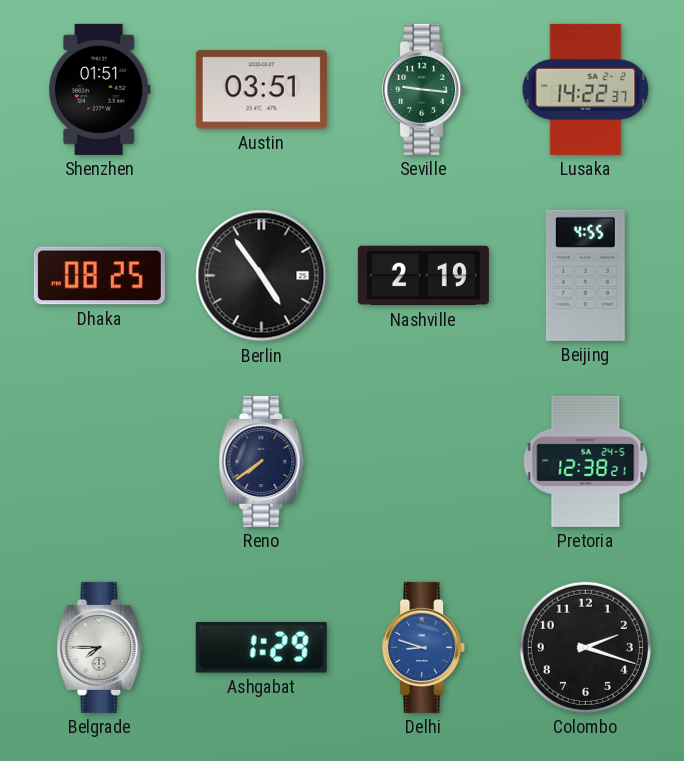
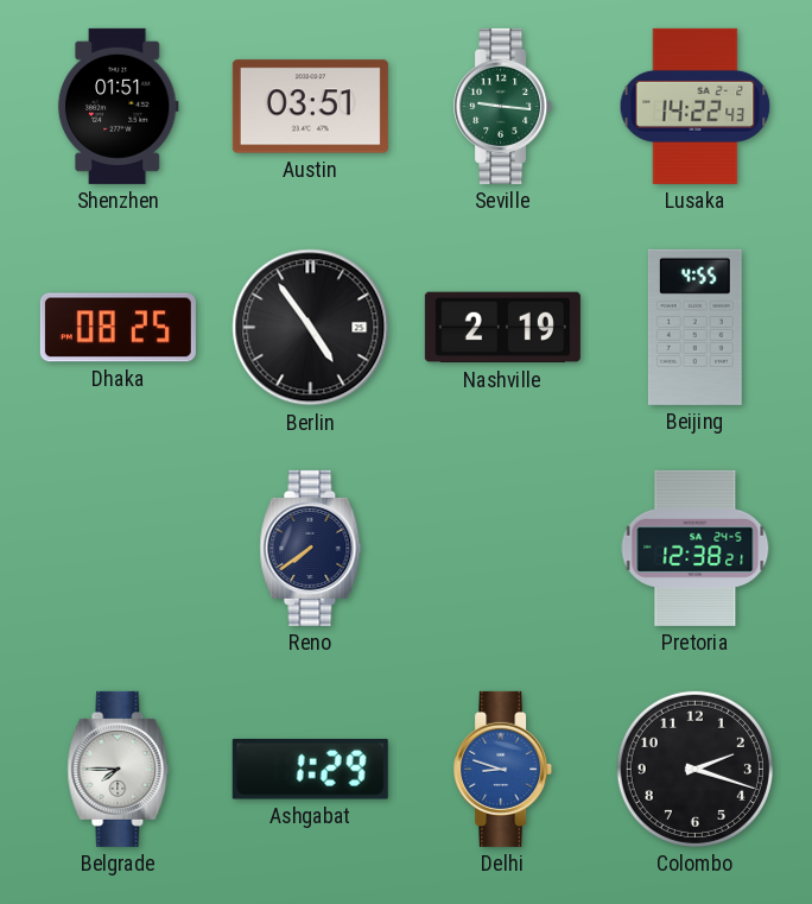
Lusaka: 14:22:37 -> 14:22:43 (696, 106)
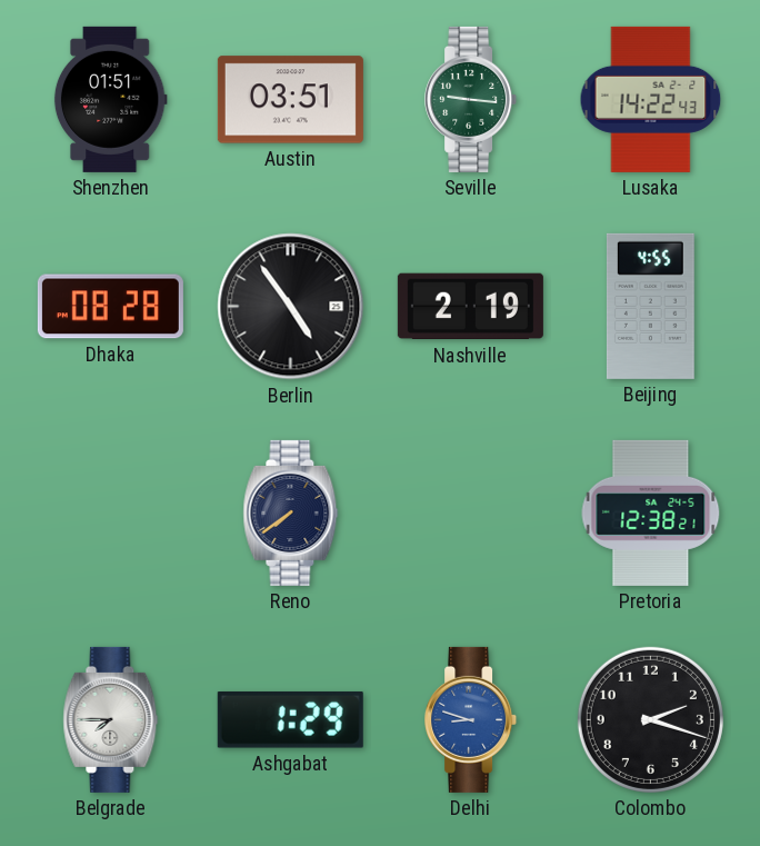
Dhaka: 08:25 -> 08:28 (110, 307)
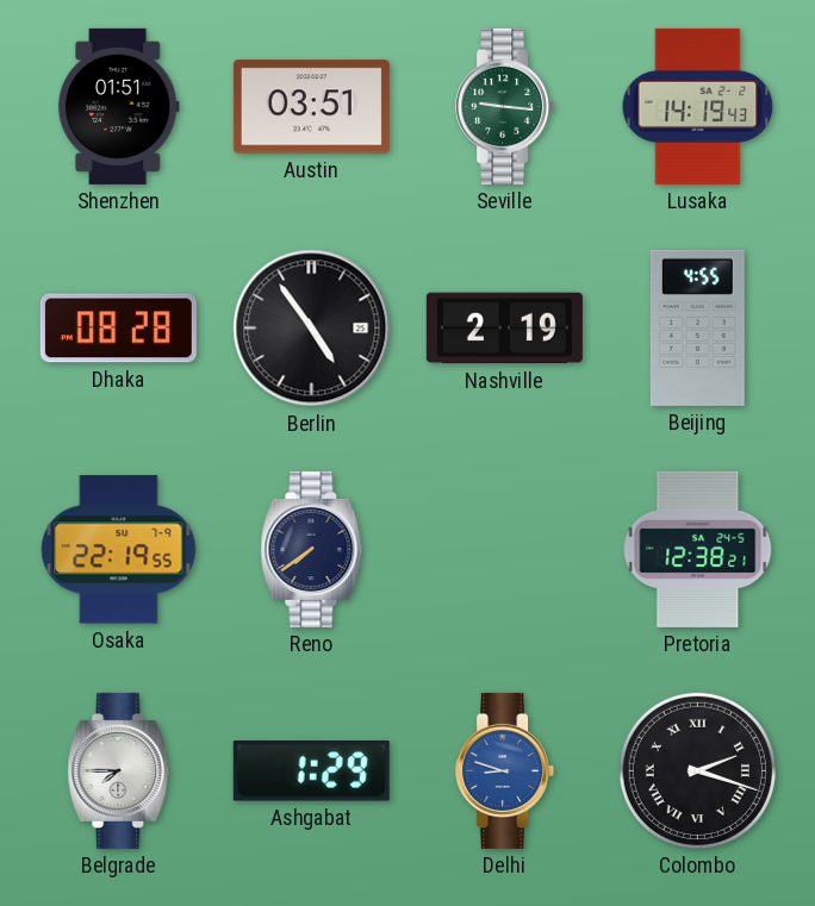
Lusaka: 14:22 -> 14:19 (698, 106)
Osaka: none -> 22:19 (119, 550)
Colombo numerals: Arabic -> Roman (697, 770)
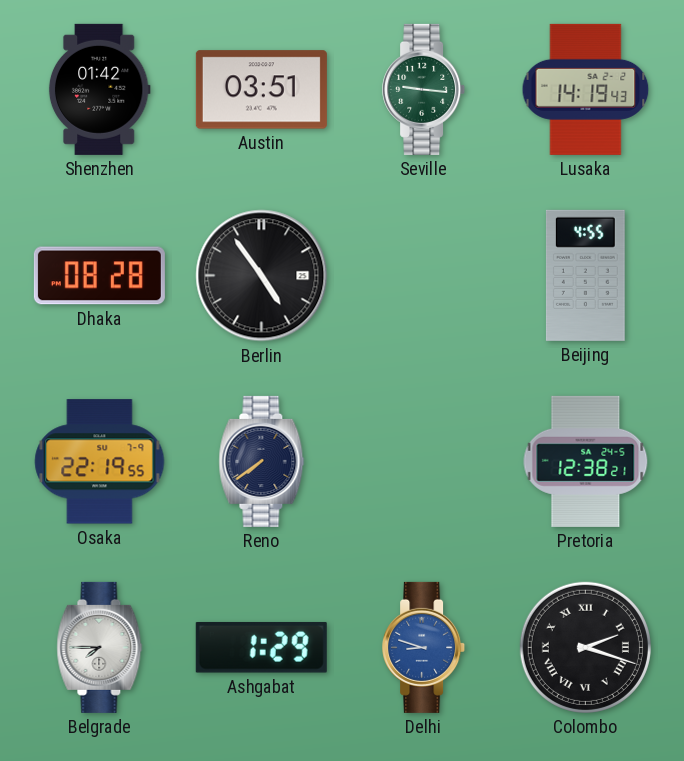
Shenzhen: 01:51 -> 01:42 (99, 89)
Nashville: 2:19 -> none (504, 329)
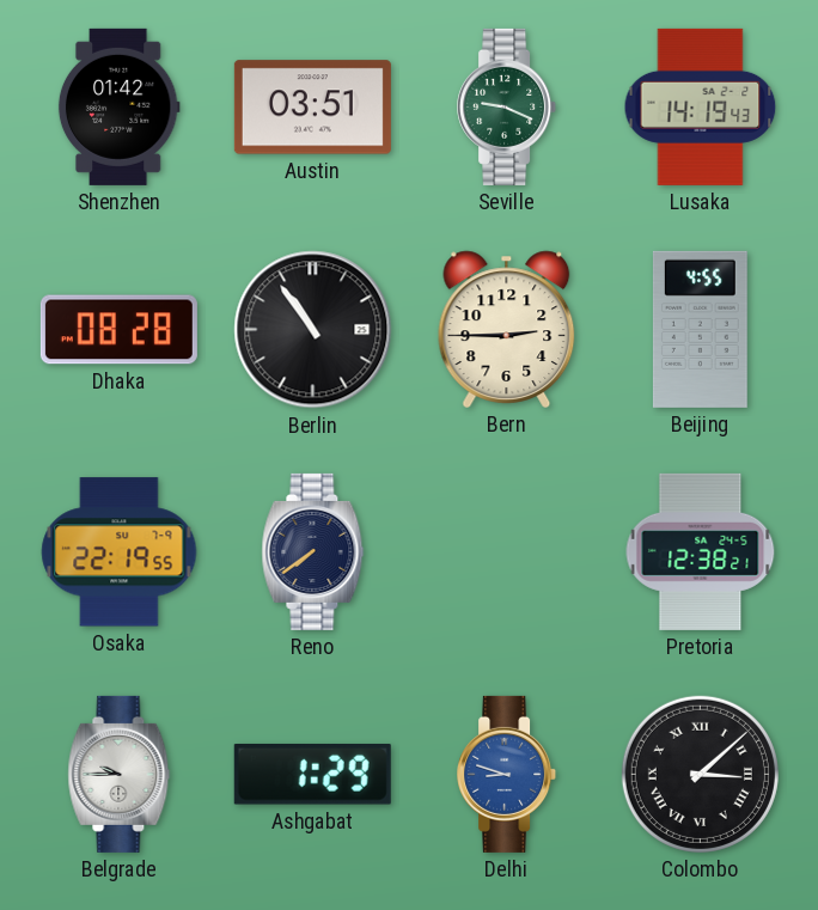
Seville: 9:16 -> 9:19 (507, 106)
Berlin: 4:54 -> 10:54 (313, 330)
Bern: none -> 2:45 (507, 329)
Belgrade: 7:45 -> 9:45 (120, 774)
Colombo: 2:18 -> 3:08 (700, 774)
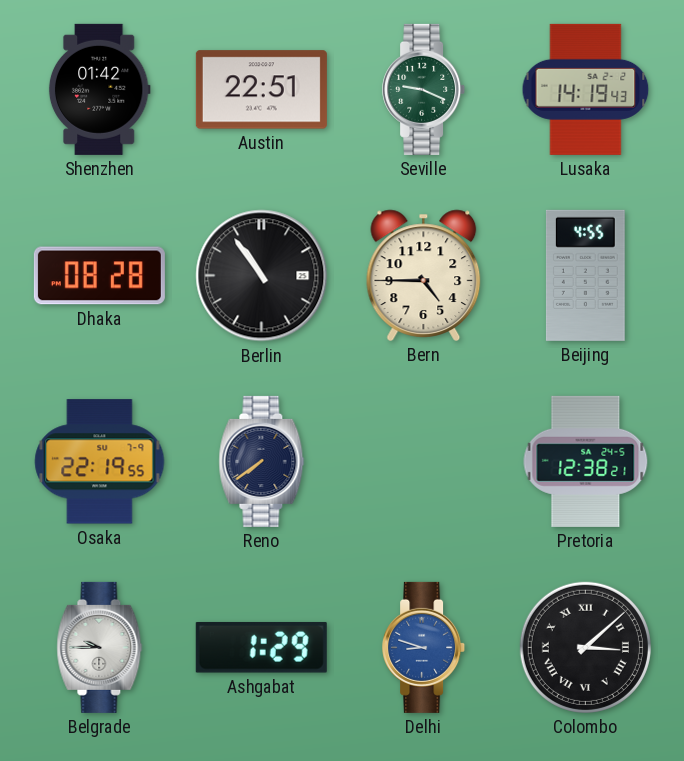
Austin: 03:51 -> 22:51 (261, 90)
Bern: 2:45 -> 4:45 (424, 275)
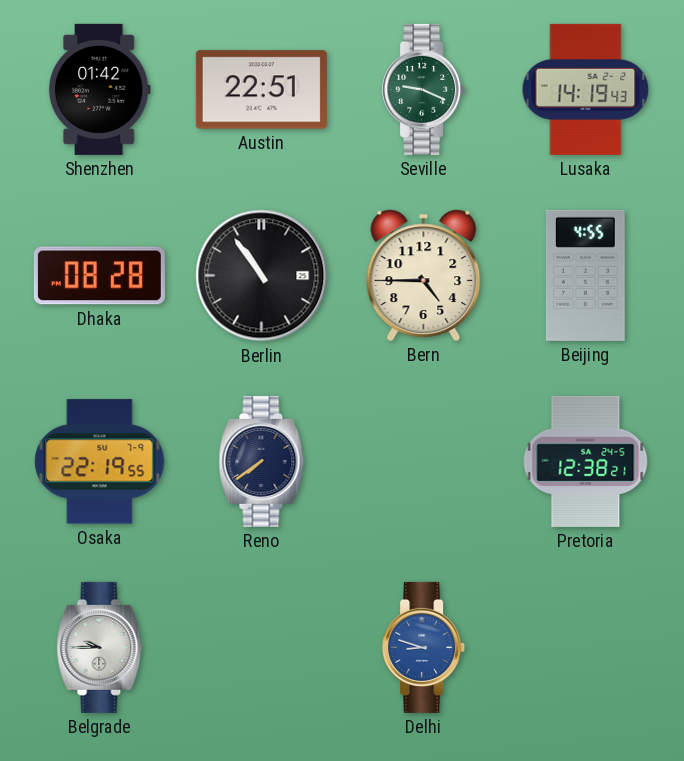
Ashgabat: 1:29 -> none (261, 647)
Colombo: 3:08 -> none (585, 647)
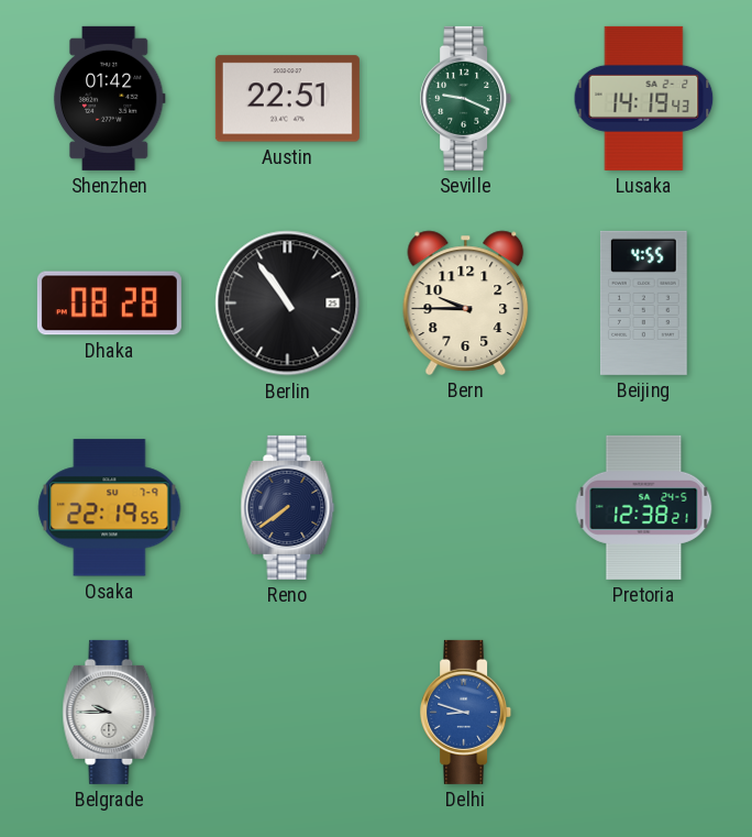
Bern: 4:45 -> 9:45 (466, 302)
